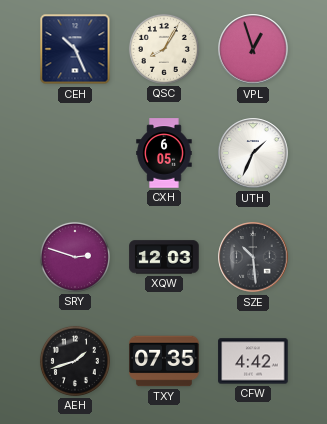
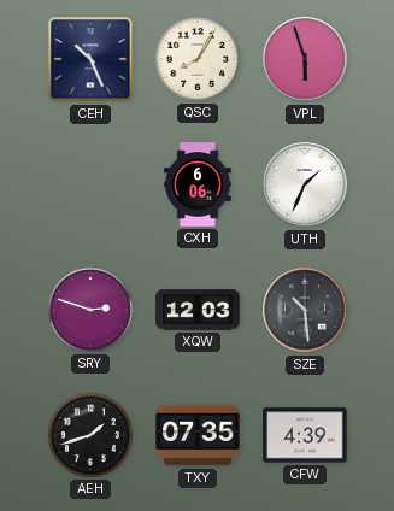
VPL: 12:57 -> 5:57 (305, 59)
CXH: 6:05 -> 6:06 (198, 184)
CFW: 4:42 -> 4:39 (305, 435)
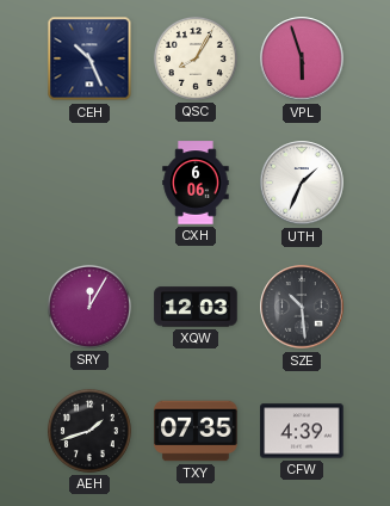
SRY: 2:48 -> 12:05 (89, 307)
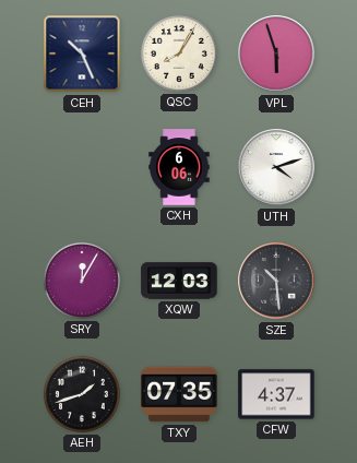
UTH: 1:34 -> 4:12 (276, 167)
CFW: 4:39 -> 4:37 (276, 394)
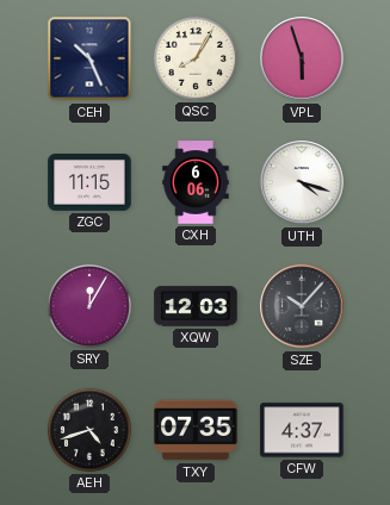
ZGC: none -> 11:15 (89, 183)
UTH: 4:12 -> 4:18 (302, 182)
SZE: 10:29 -> 10:07 (302, 306)
AEH: 1:42 -> 4:42 (89, 430)
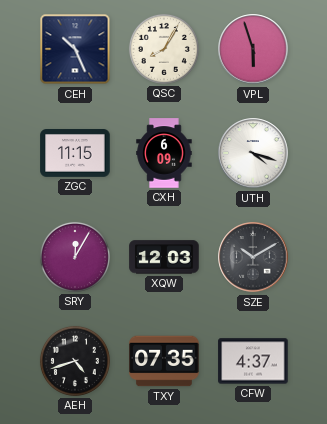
CXH: 6:06 -> 6:09 (164, 153)
SZE: 10:07 -> 10:10 (253, 257)
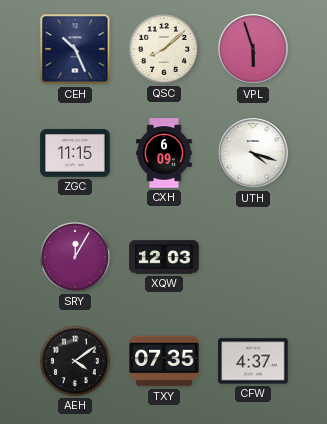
QSC: 8:05 -> 8:08 (164, 49)
SZE: 10:10 -> none (253, 257)
AEH: 4:42 -> 4:09 (75, 361)
